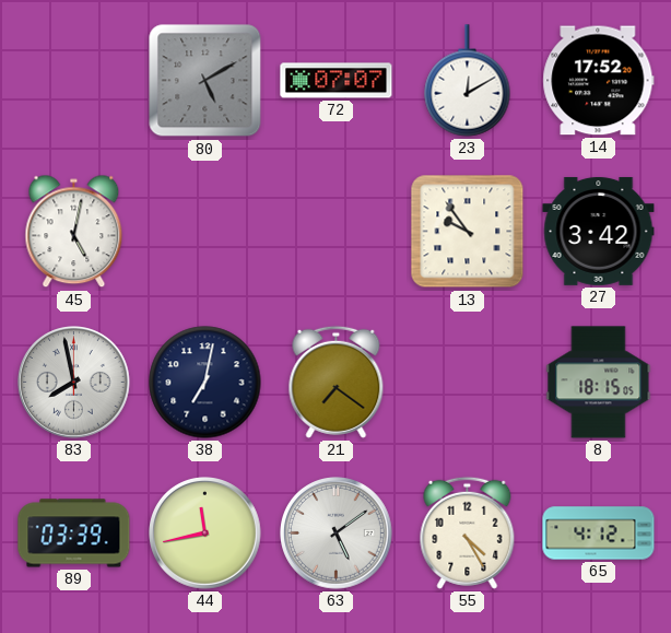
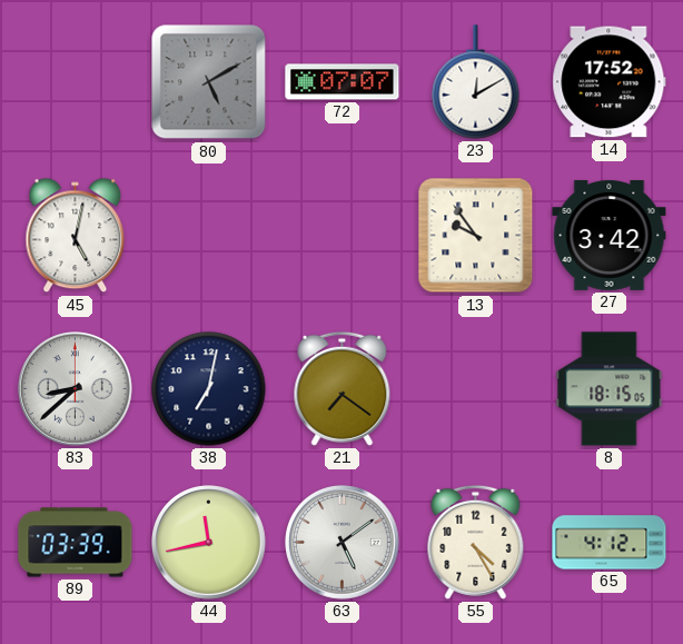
83: 7:58 -> 8:38 (76, 389)
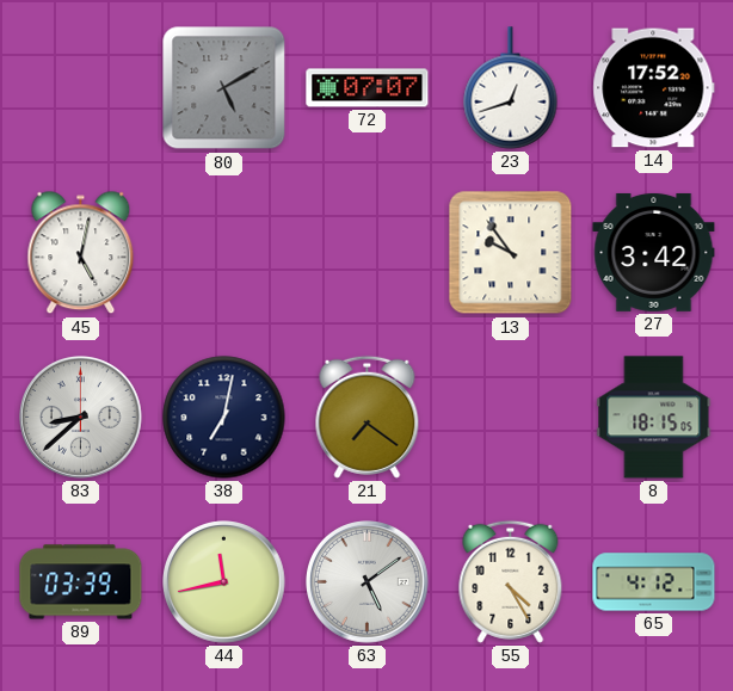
23: 12:10 -> 12:42 (511, 88)
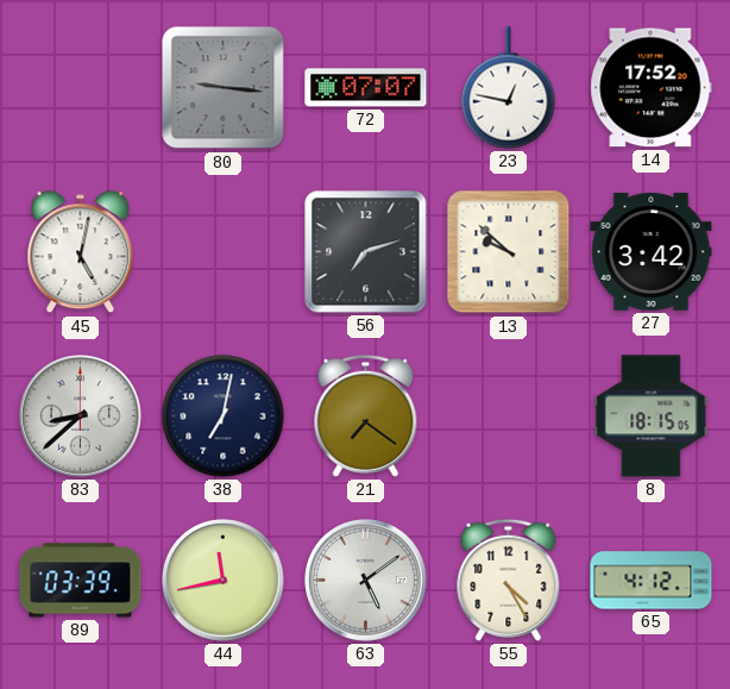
80: 5:10 -> 9:16 (224, 88)
23: 12:42 -> 12:47 (509, 88)
56: none -> 7:12 (366, 252)
13: 9:54 -> 9:52 (509, 252)
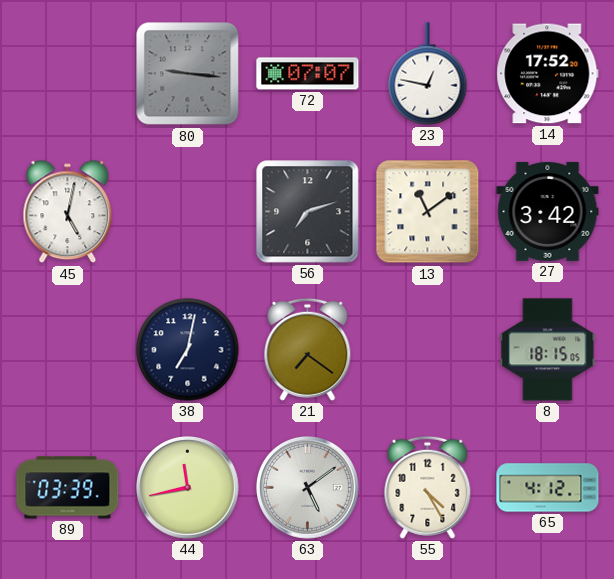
13: 9:52 -> 11:09 (428, 212)
83: 8:38 -> none (81, 416)
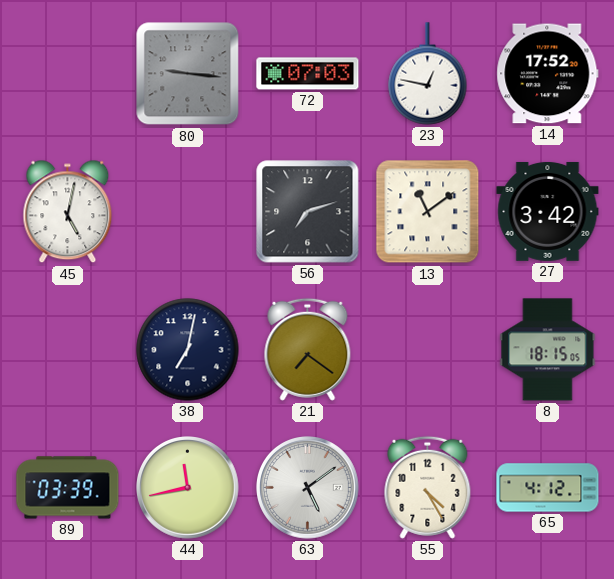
72: 07:07 -> 07:03 (308, 74)
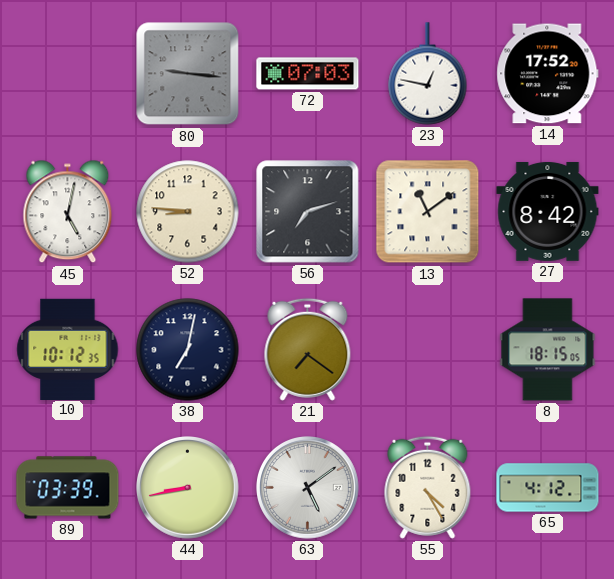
52: none -> 8:46 (188, 212)
27: 3:42 -> 8:42 (548, 211)
10: none -> 10:12 (68, 349)
44: 11:43 -> 8:43 (188, 488)
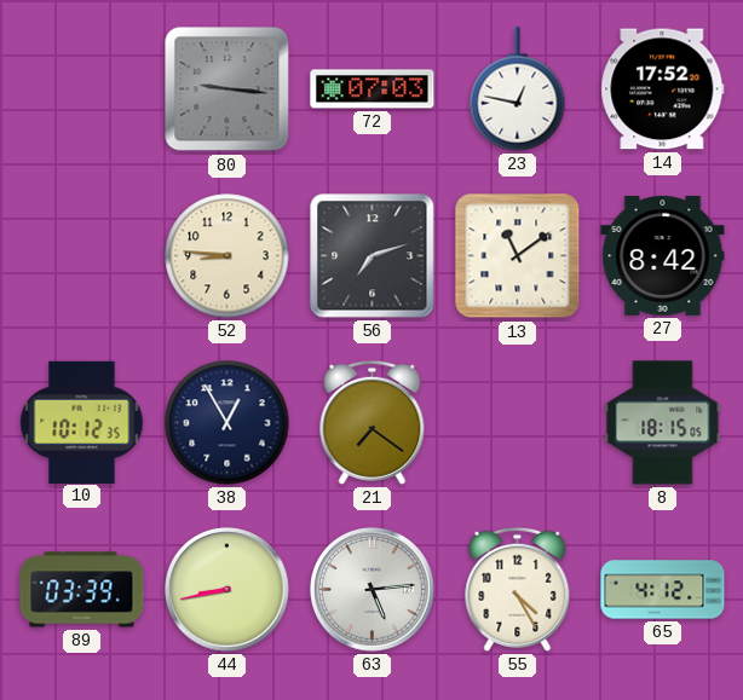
45: 5:02 -> none (68, 212)
38: 7:02 -> 12:55 (227, 423)
63: 5:09 -> 5:14 (373, 590)
